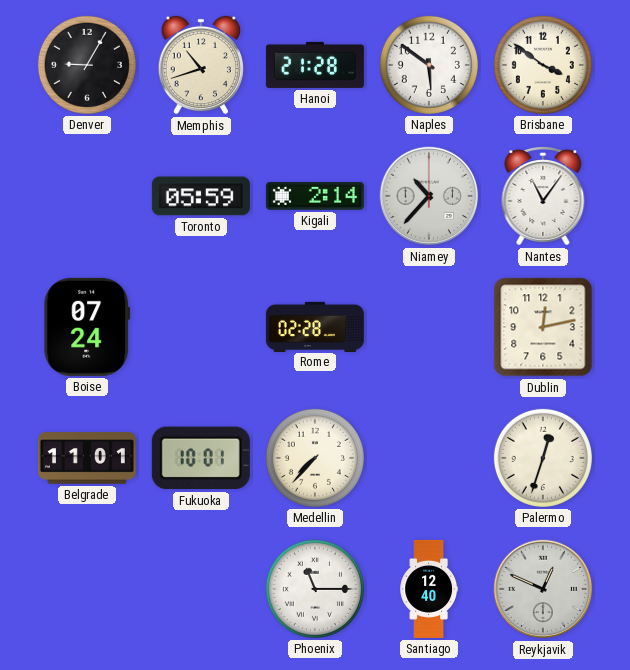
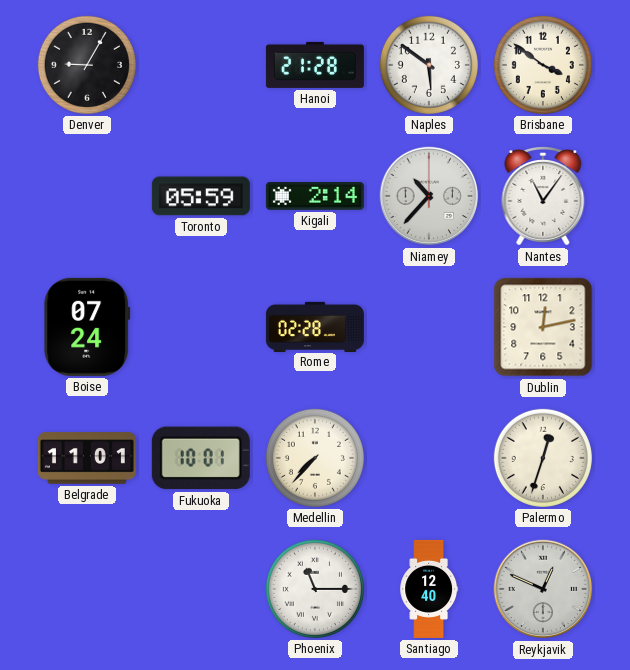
Memphis: 10:42 -> none (200, 65)
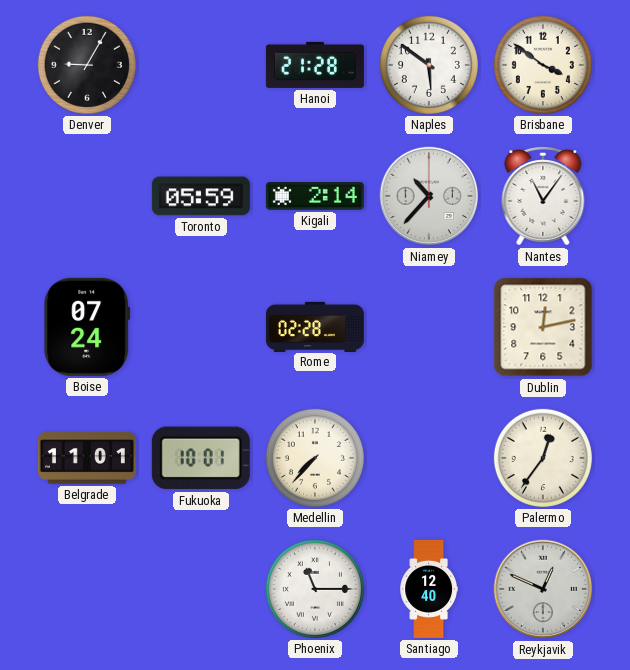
Palermo: 12:33 -> 12:36 (543, 458)
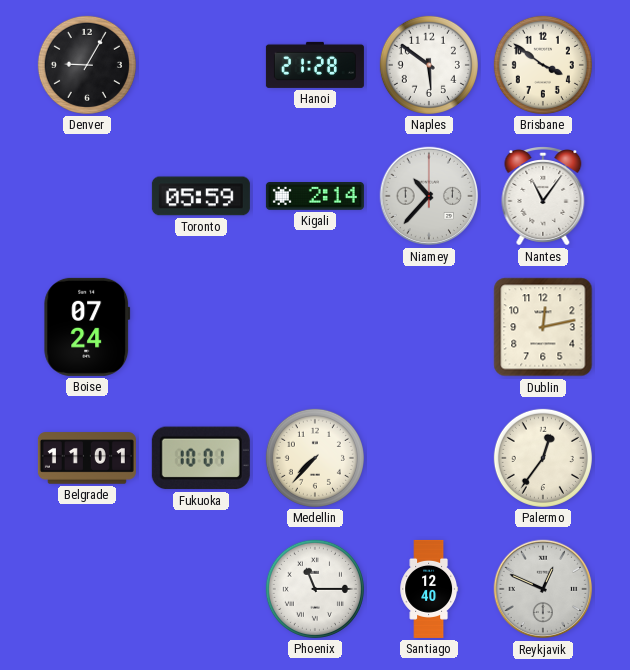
Rome: 02:28 -> none (315, 326)
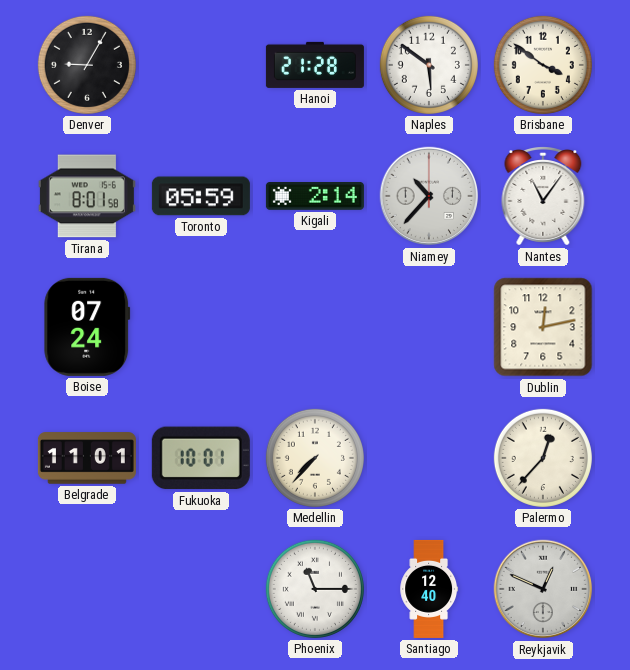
Tirana: none -> 8:01 (87, 196)
Palermo: 12:36 -> 12:37 (543, 458)
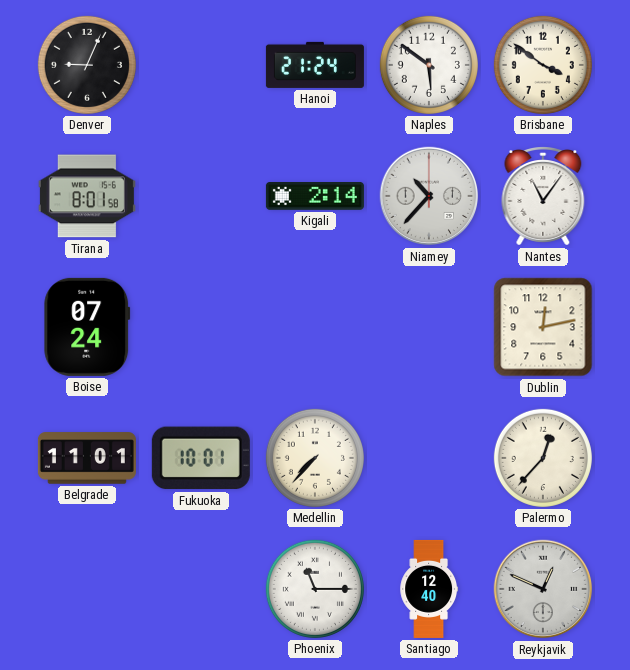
Denver: 9:05 -> 9:04 (87, 65)
Hanoi: 21:28 -> 21:24 (315, 65)
Toronto: 05:59 -> none (201, 196)
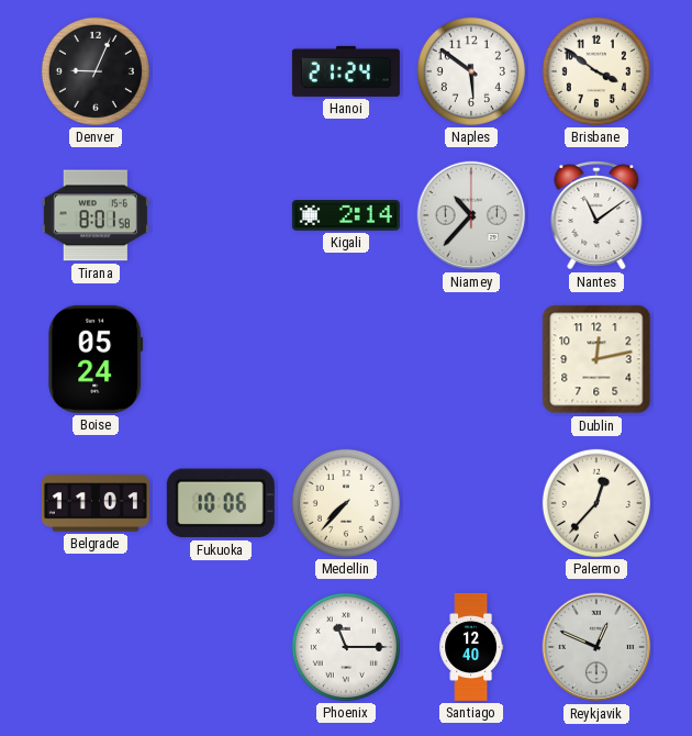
Nantes: 11:06 -> 11:09 (596, 216)
Boise: 07:24 -> 05:24 (96, 359)
Fukuoka: 10:01 -> 10:06 (221, 503)
